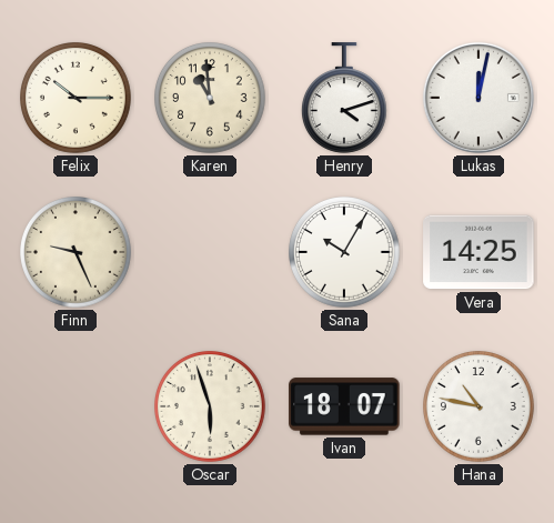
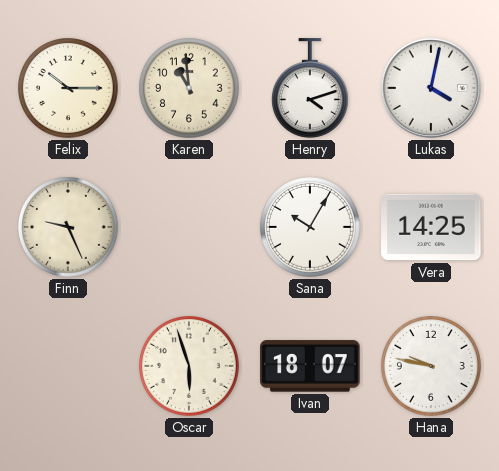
Lukas: 12:02 -> 4:02 (431, 88)
Hana: 10:47 -> 9:47 (432, 367)
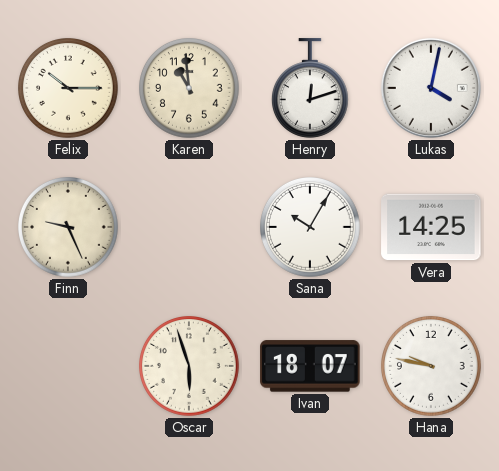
Henry: 4:12 -> 12:12 (310, 88)
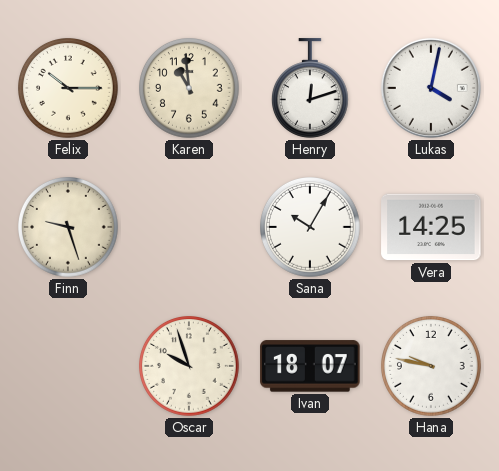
Finn: 9:26 -> 9:27 (69, 228)
Oscar: 5:57 -> 9:57 (190, 367)
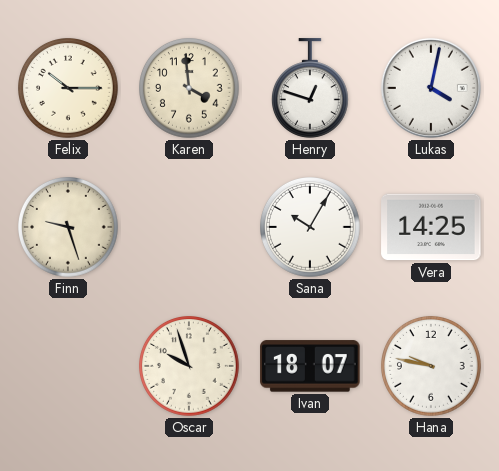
Karen: 10:59 -> 3:59 (190, 89)
Henry: 12:12 -> 12:48 (310, 88)
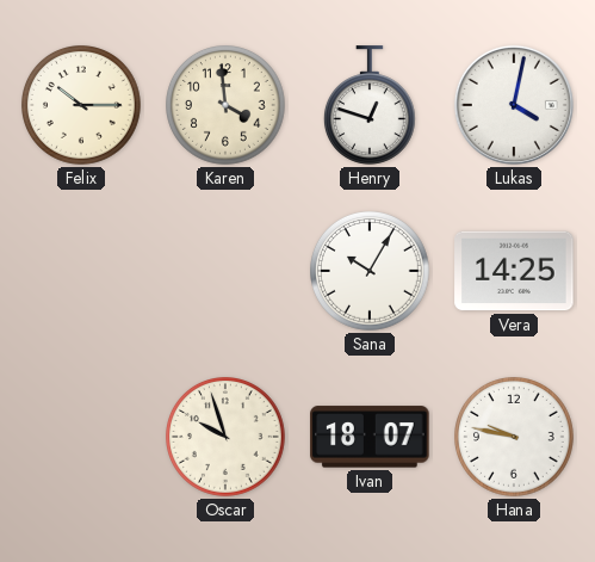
Finn: 9:27 -> none (69, 228)
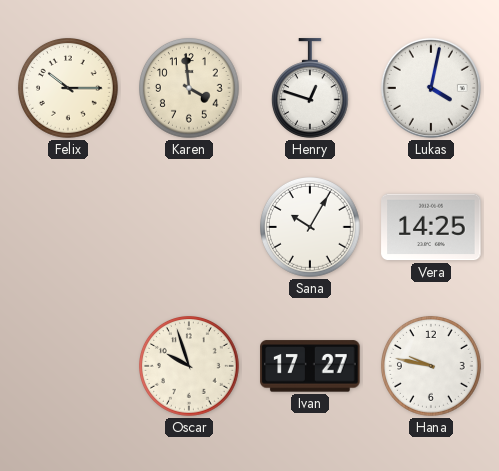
Ivan: 18:07 -> 17:27 (310, 366)
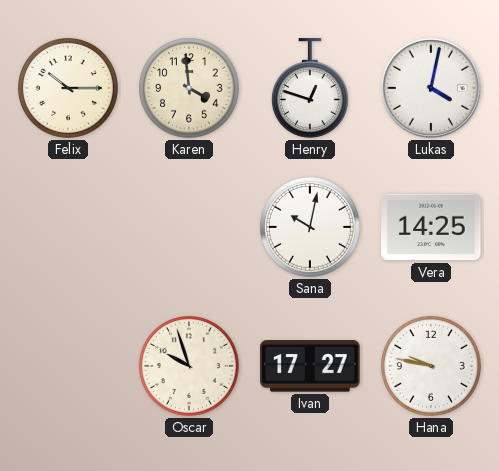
Sana: 10:05 -> 10:02 (311, 228)
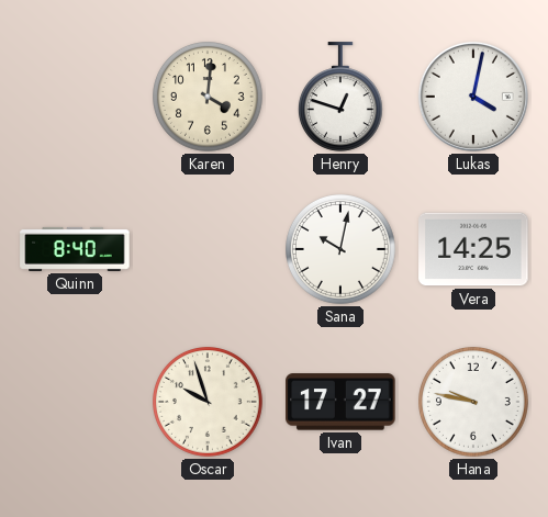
Felix: 10:15 -> none (69, 89)
Karen: 3:59 -> 4:01 (209, 98)
Quinn: none -> 8:40 (75, 249)
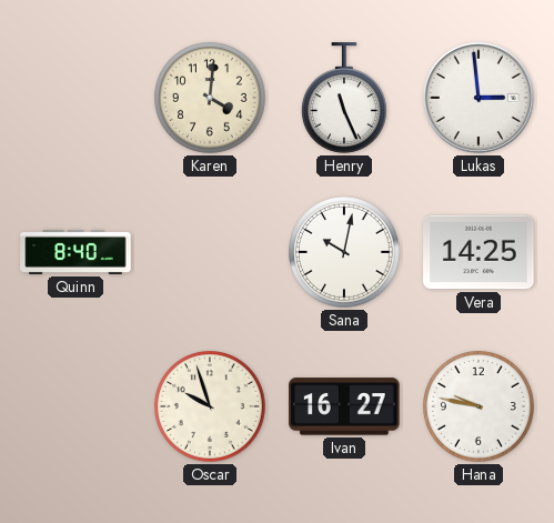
Henry: 12:48 -> 11:26 (344, 98)
Lukas: 4:02 -> 2:59 (479, 98)
Ivan: 17:27 -> 16:27 (344, 406)
